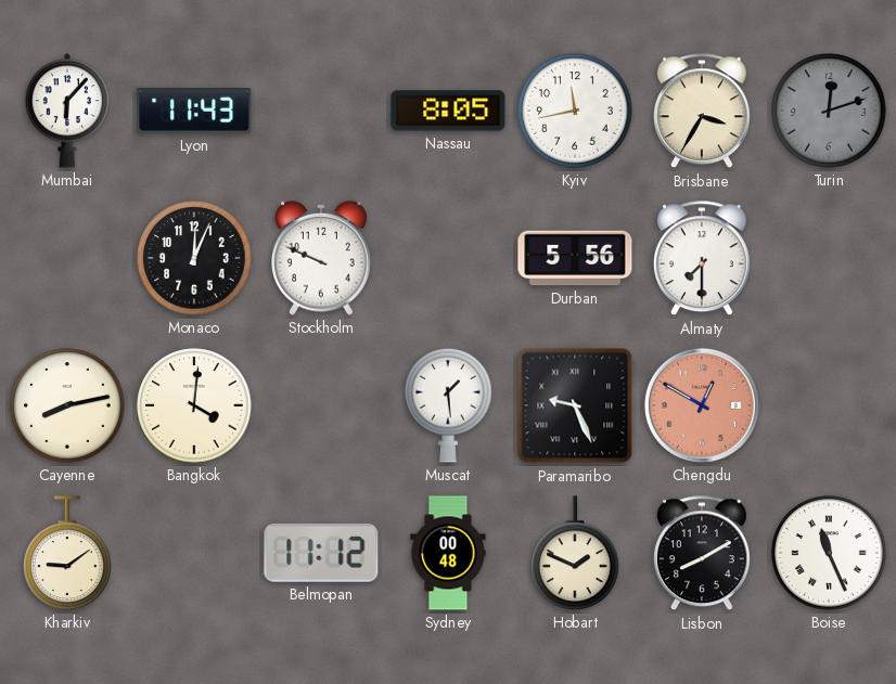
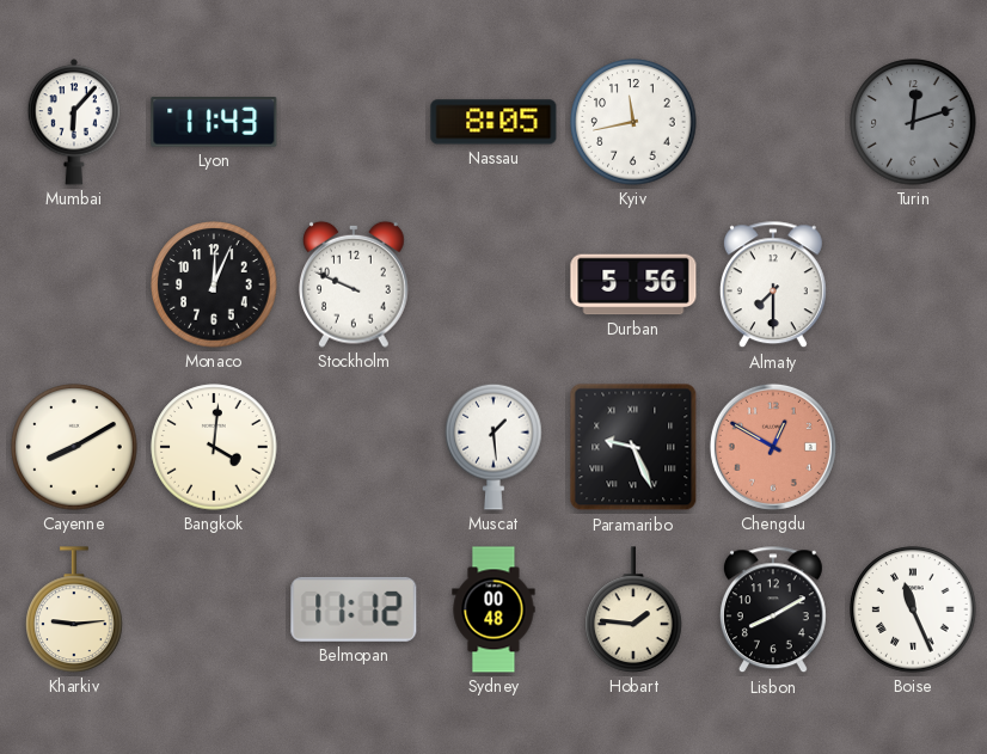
Brisbane: 3:35 -> none (702, 112)
Cayenne: 8:13 -> 8:10 (74, 447)
Kharkiv: 9:09 -> 9:14 (74, 609)
Hobart: 1:49 -> 1:46 (633, 609)
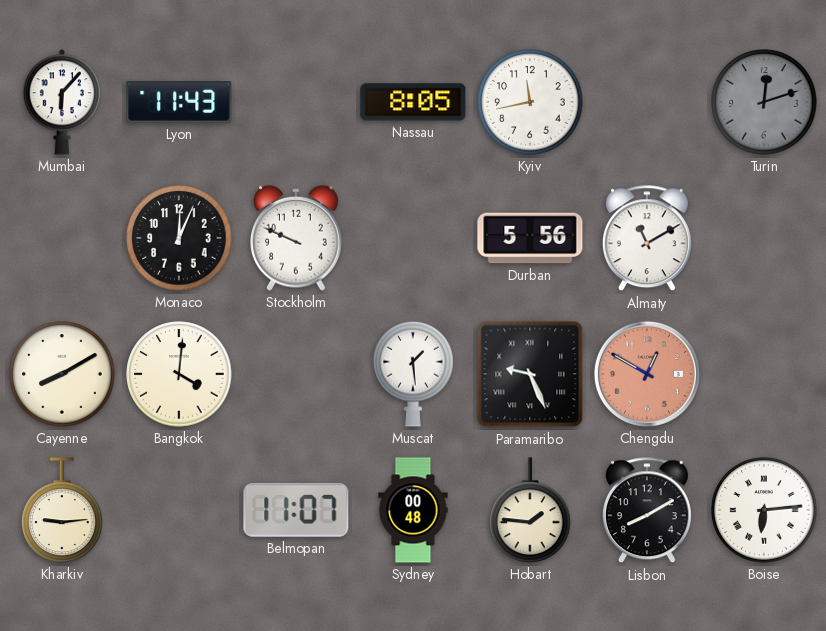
Almaty: 7:30 -> 11:10 (647, 239)
Belmopan: 11:12 -> 11:07 (296, 510)
Boise: 11:26 -> 6:14 (764, 510)
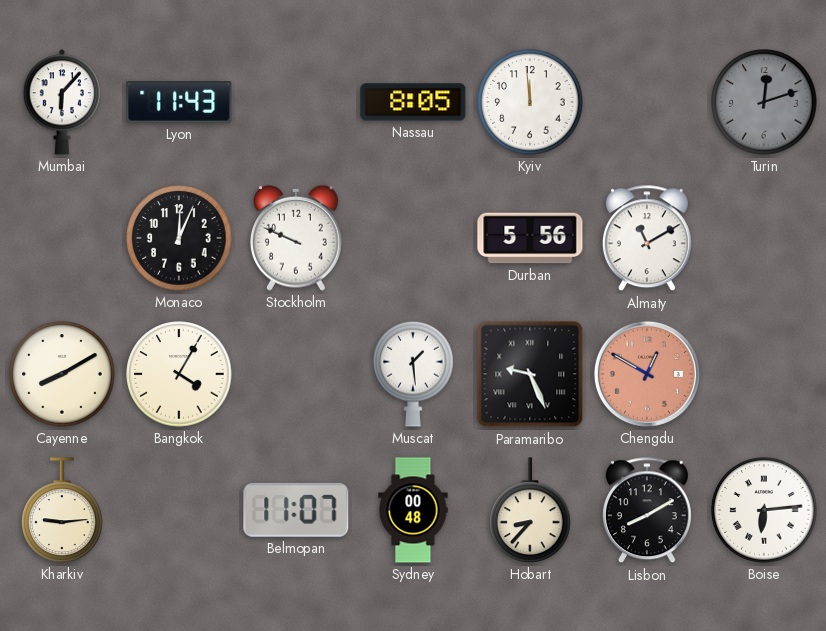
Kyiv: 11:43 -> 11:59 (530, 102)
Bangkok: 4:01 -> 4:05 (179, 374)
Hobart: 1:46 -> 8:37 (530, 510)
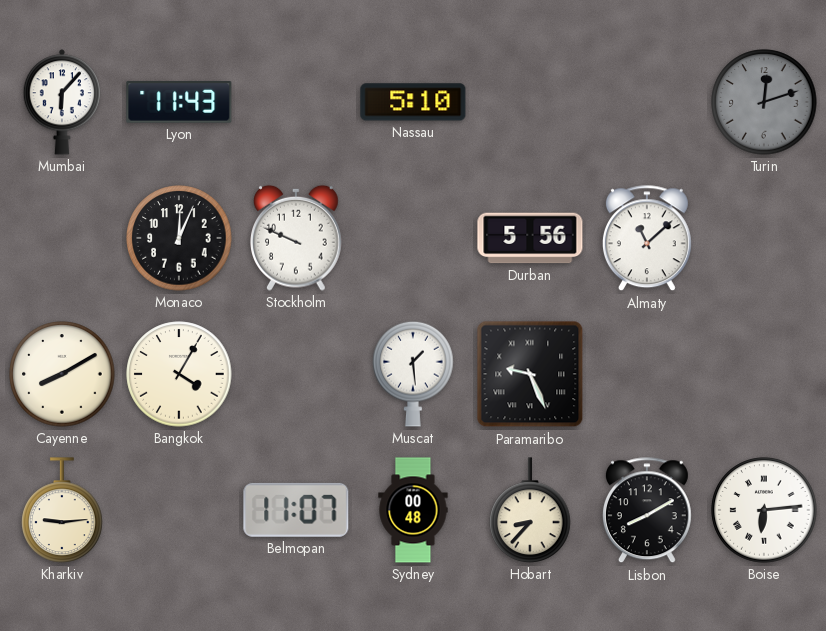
Nassau: 8:05 -> 5:10 (413, 102)
Kyiv: 11:59 -> none (530, 102)
Almaty: 11:10 -> 11:08 (647, 239)
Chengdu: 12:50 -> none (647, 374)
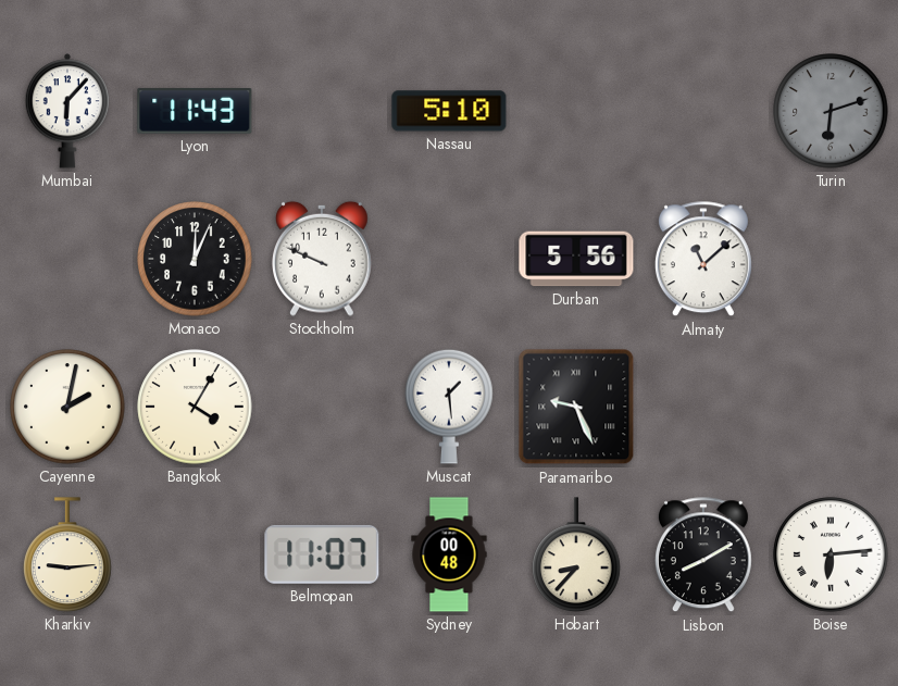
Turin: 12:12 -> 6:12 (831, 111)
Cayenne: 8:10 -> 2:02 (67, 407)
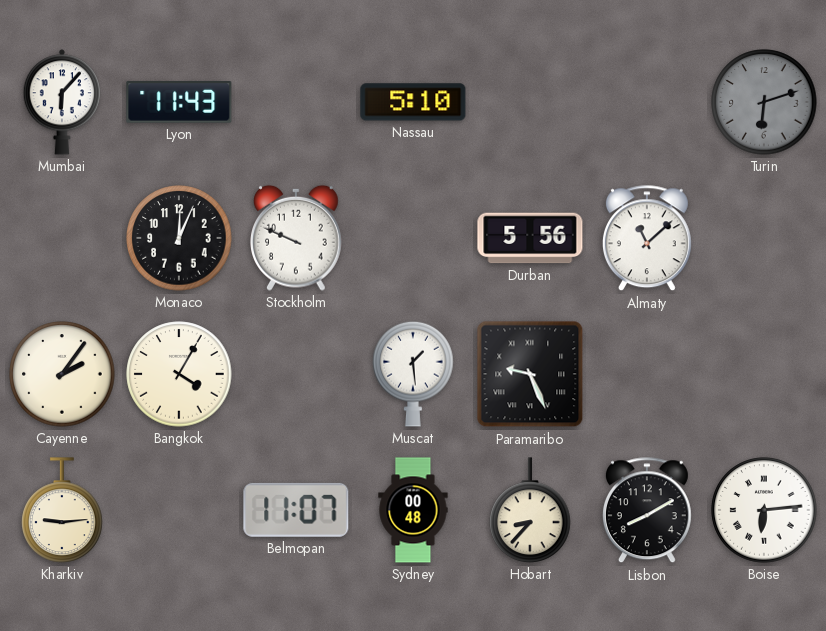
Cayenne: 2:02 -> 2:06 (62, 374)
